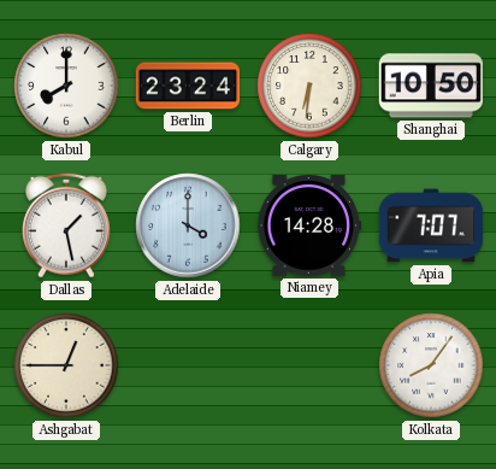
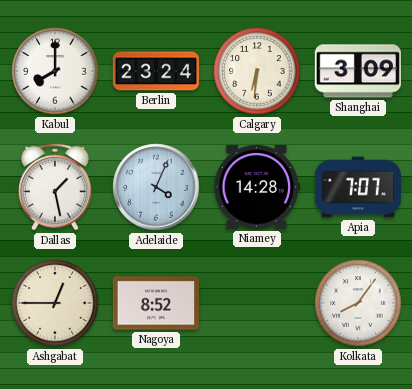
Shanghai: 10:50 -> 3:09 (357, 71)
Adelaide: 4:00 -> 4:04 (156, 187)
Nagoya: none -> 8:52 (155, 303)
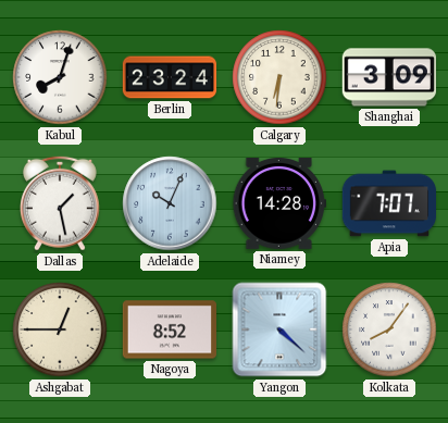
Kabul: 8:00 -> 8:03 (60, 77)
Adelaide: 4:04 -> 10:04 (170, 203)
Yangon: none -> 4:22 (279, 329)
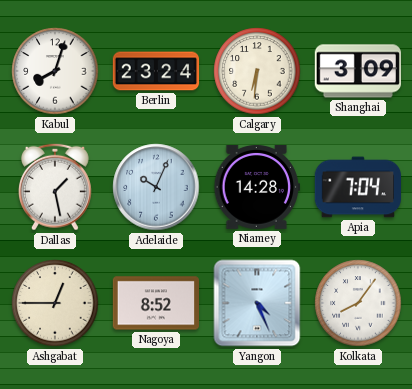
Apia: 7:07 -> 7:04 (357, 187)
Yangon: 4:22 -> 4:26 (257, 303)
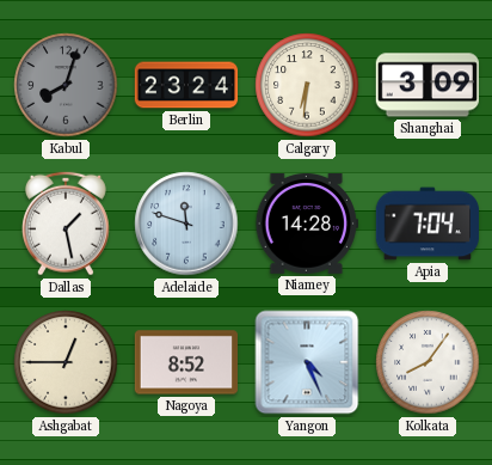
Kabul dial: white -> grey (66, 85)
Adelaide: 10:04 -> 11:48 (186, 224)
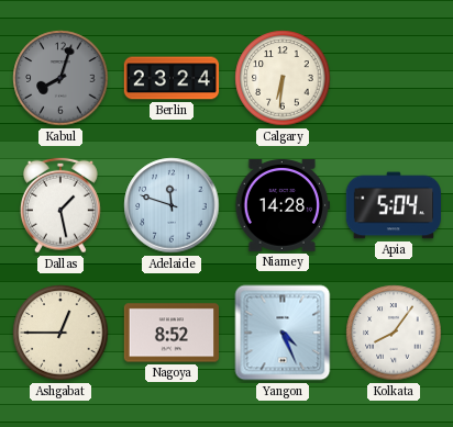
Shanghai: 3:09 -> none (426, 85)
Apia: 7:04 -> 5:04 (393, 205)
